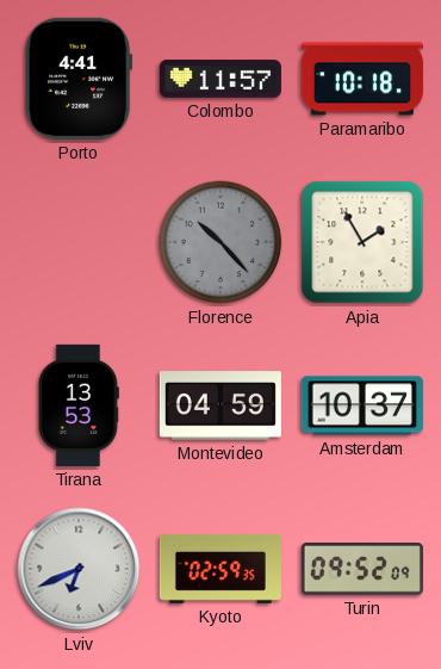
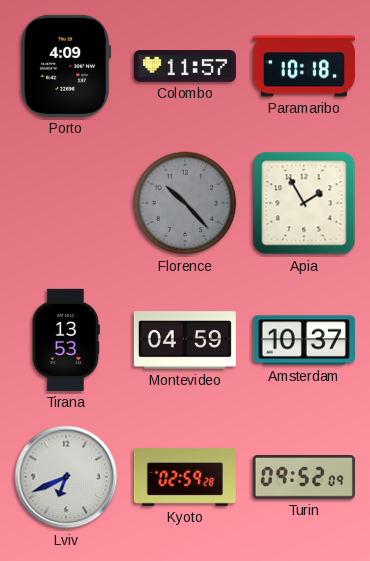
Porto: 4:41 -> 4:09 (66, 66)
Kyoto: 02:59:35 -> 02:59:28 (185, 477)
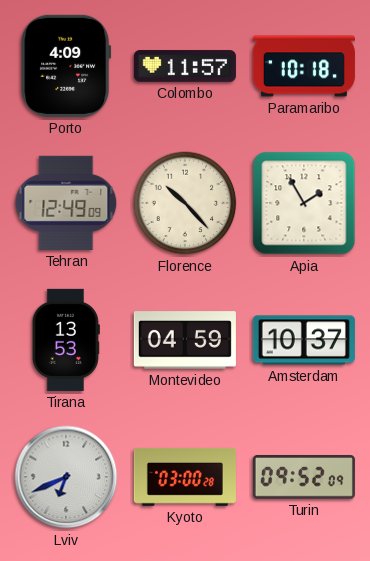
Tehran: none -> 12:49 (66, 203)
Florence dial: grey -> cream (185, 203)
Kyoto: 02:59 -> 03:00 (185, 477)
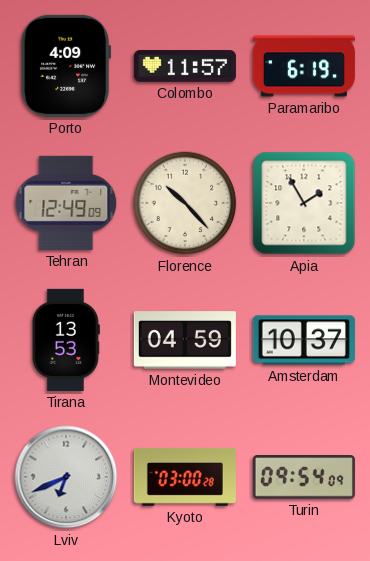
Paramaribo: 10:18 -> 6:19 (304, 66)
Turin: 09:52 -> 09:54 (304, 477)
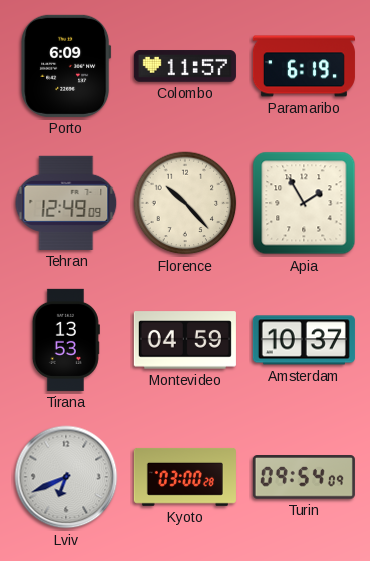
Porto: 4:09 -> 6:09 (66, 66)
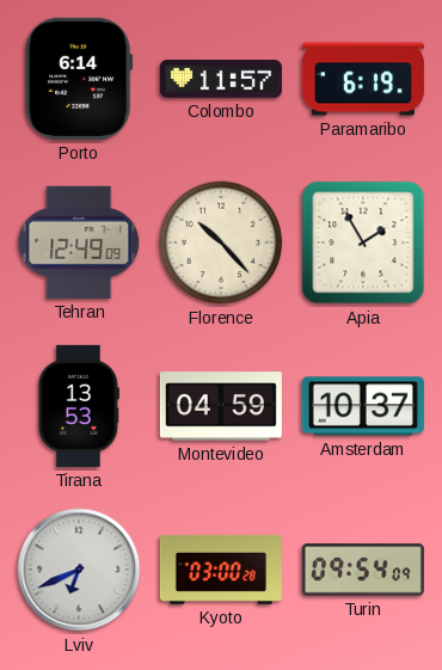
Porto: 6:09 -> 6:14 (79, 79)
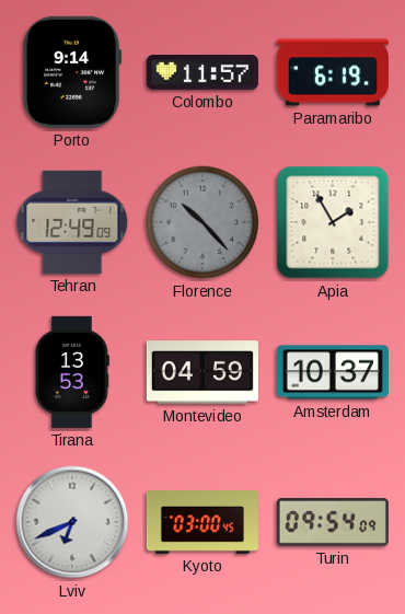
Porto: 6:14 -> 9:14 (72, 72)
Florence dial: cream -> grey (202, 222)
Kyoto: 03:00:28 -> 03:00:45 (202, 522)
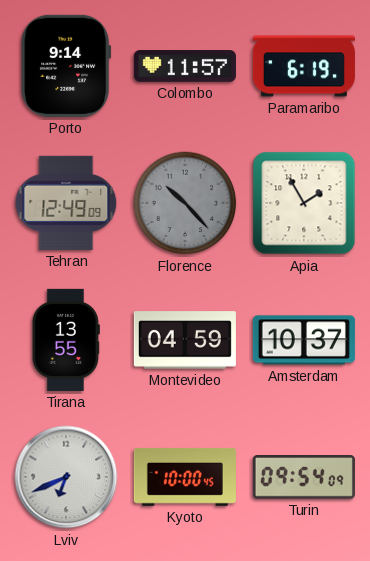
Tirana: 13:53 -> 13:55 (66, 340)
Kyoto: 03:00 -> 10:00 (185, 477)
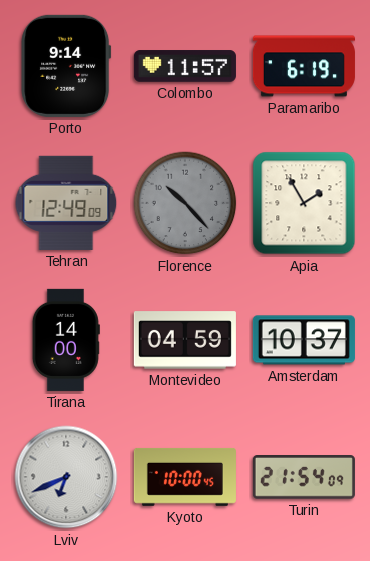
Tirana: 13:55 -> 14:00 (66, 340)
Turin: 09:54 -> 21:54 (304, 477)
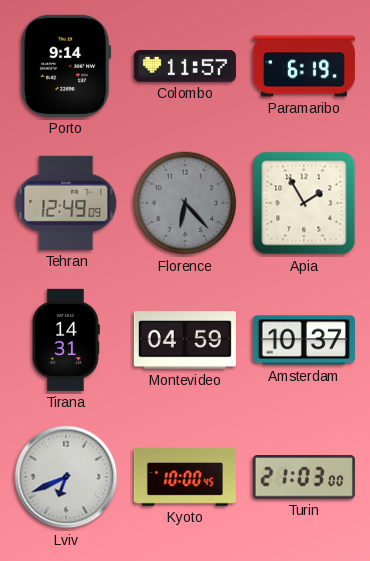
Florence: 10:23 -> 6:23 (185, 203)
Tirana: 14:00 -> 14:31 (66, 340)
Turin: 21:54 -> 21:03 (304, 477)
